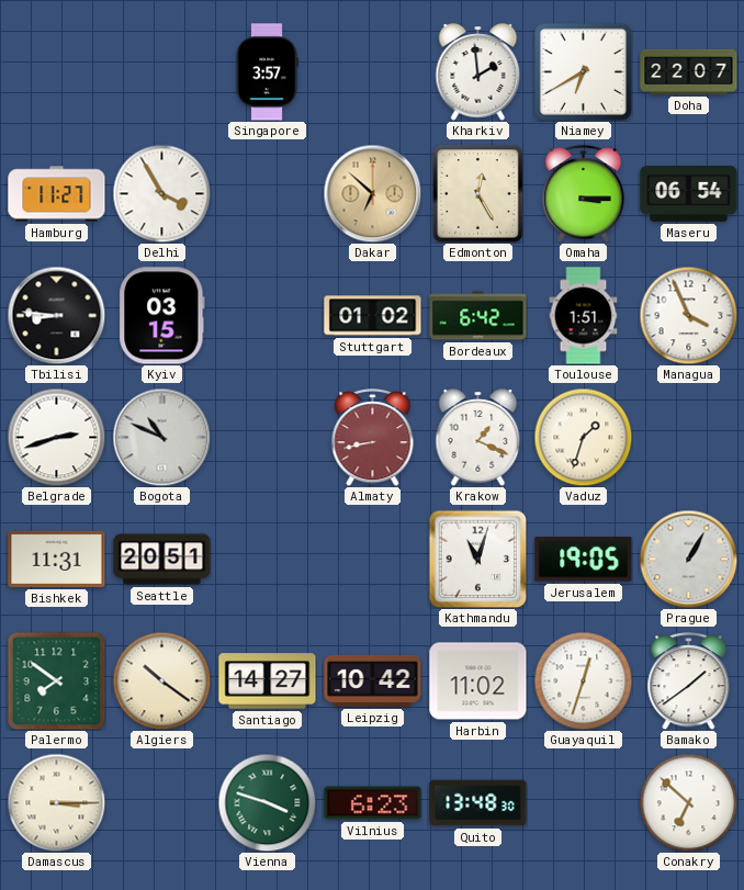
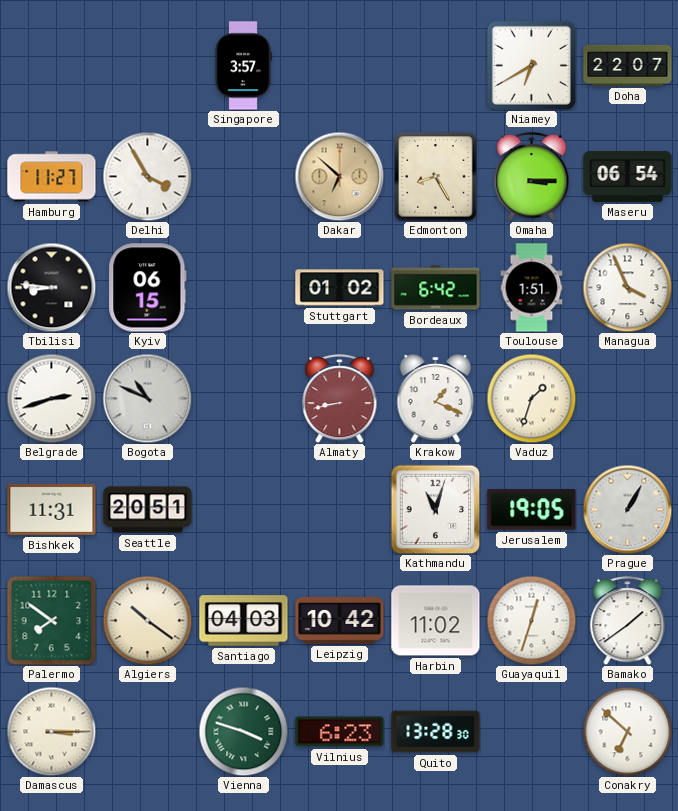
Kharkiv: 1:59 -> none (478, 72)
Edmonton: 12:25 -> 8:25 (436, 177)
Kyiv: 03:15 -> 06:15 (148, 288)
Santiago: 14:27 -> 04:03 (244, 621)
Quito: 13:48 -> 13:28 (436, 732)
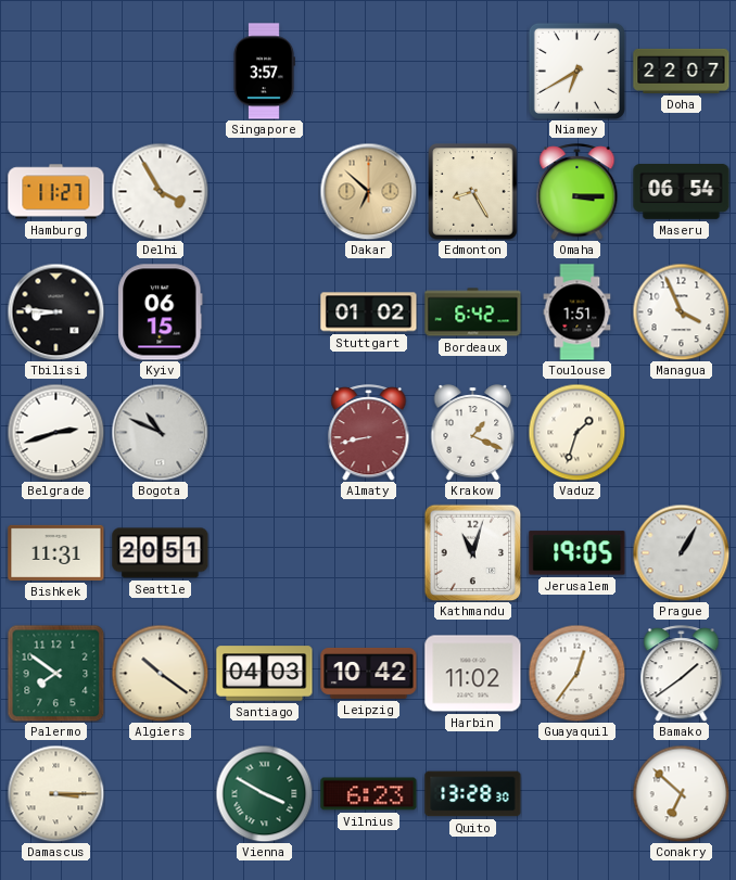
Guayaquil: 12:33 -> 12:36 (576, 673)
Vienna: 3:48 -> 3:50 (264, 793)
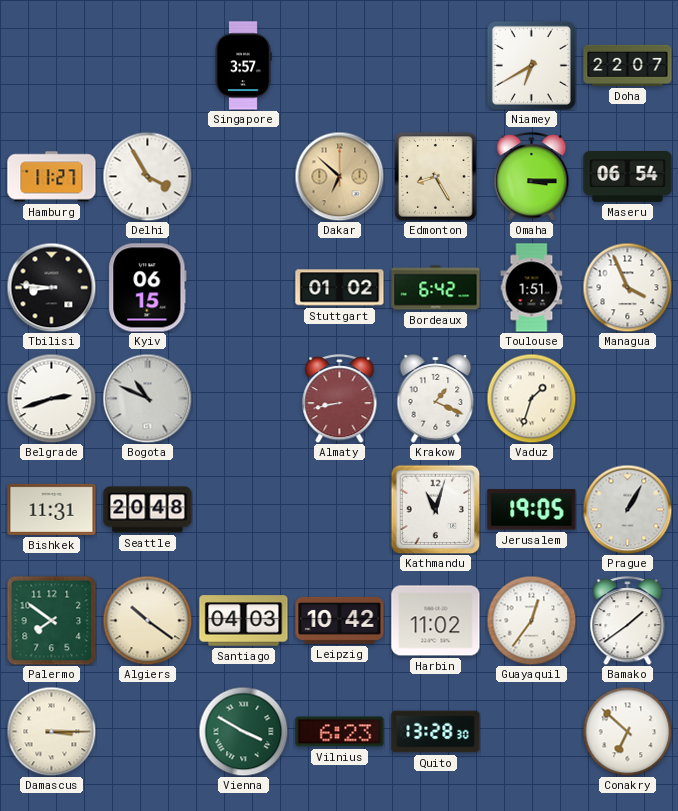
Seattle: 20:51 -> 20:48 (148, 510)
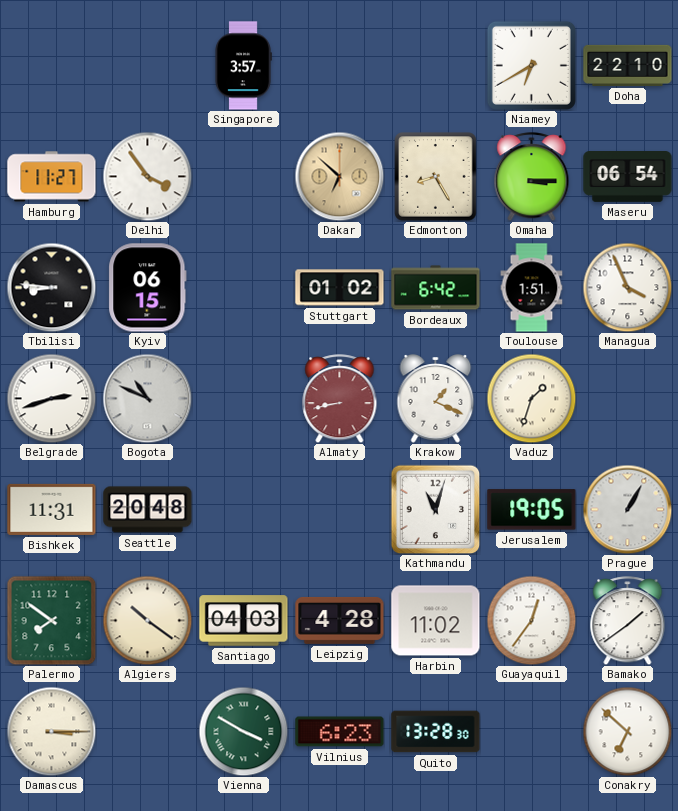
Doha: 22:07 -> 22:10 (628, 65)
Delhi: 3:55 -> 3:54 (147, 176)
Leipzig: 10:42 -> 4:28 (340, 620)
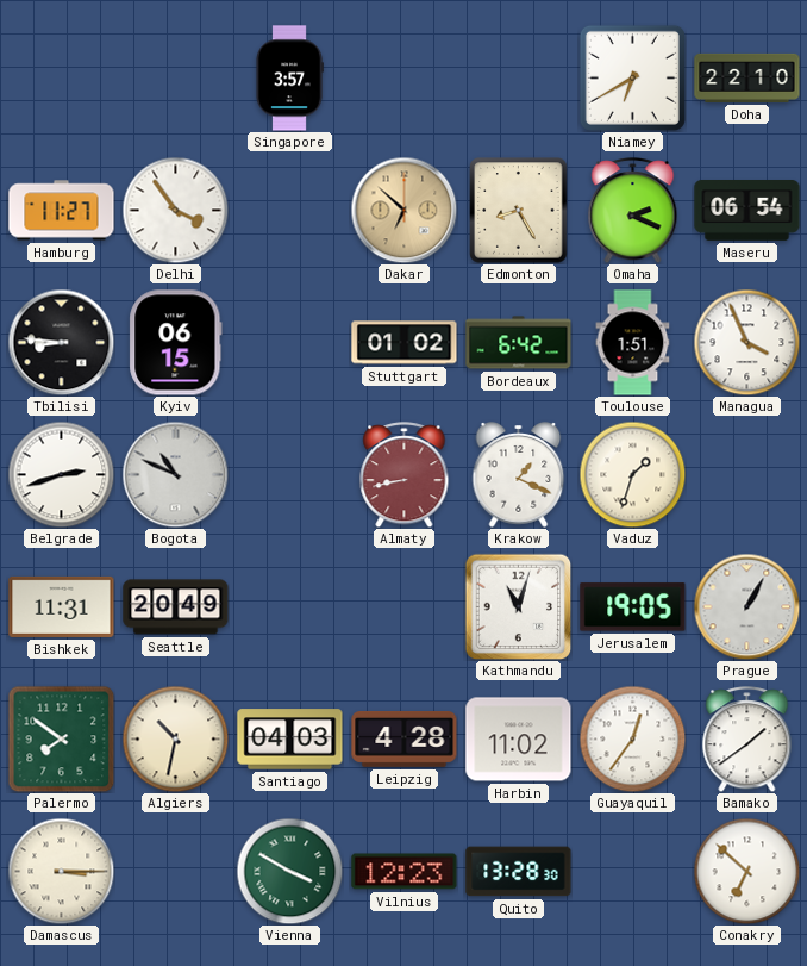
Omaha: 3:15 -> 2:19 (633, 211)
Seattle: 20:48 -> 20:49 (176, 607)
Algiers: 10:21 -> 10:32 (175, 738)
Vilnius: 6:23 -> 12:23 (405, 872)
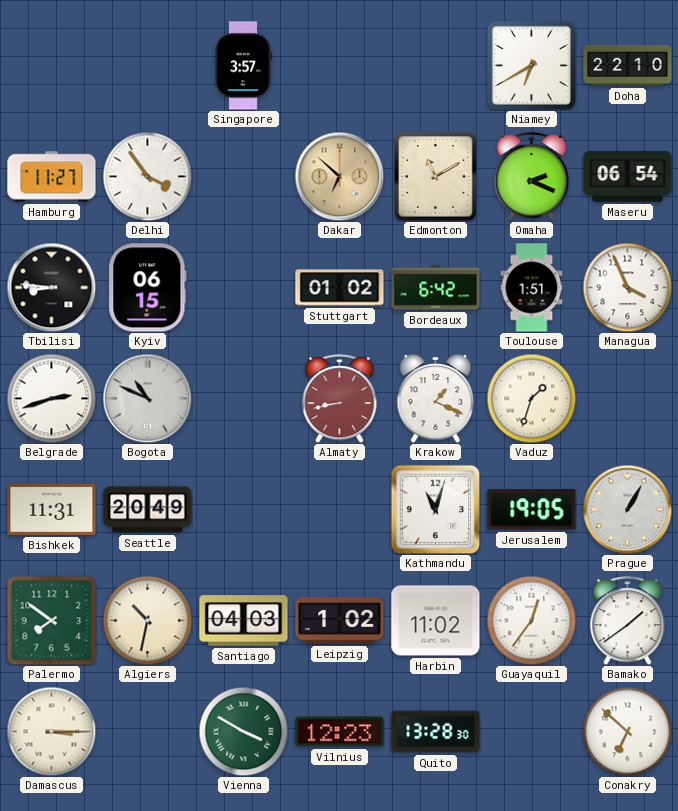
Edmonton: 8:25 -> 11:10 (436, 177)
Leipzig: 4:28 -> 1:02 (340, 620)
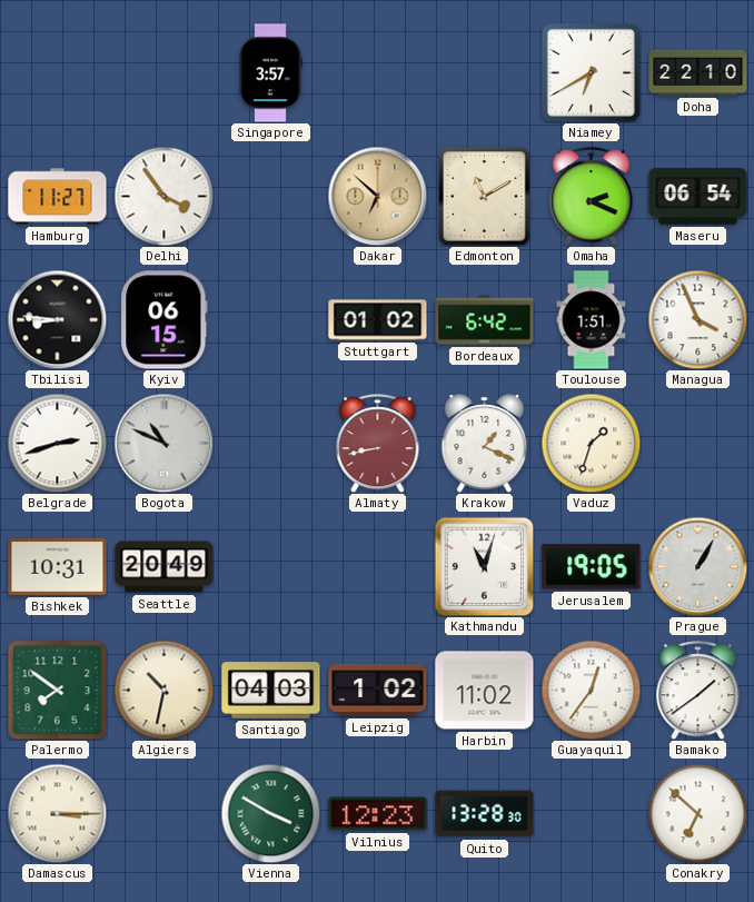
Bishkek: 11:31 -> 10:31 (58, 566)
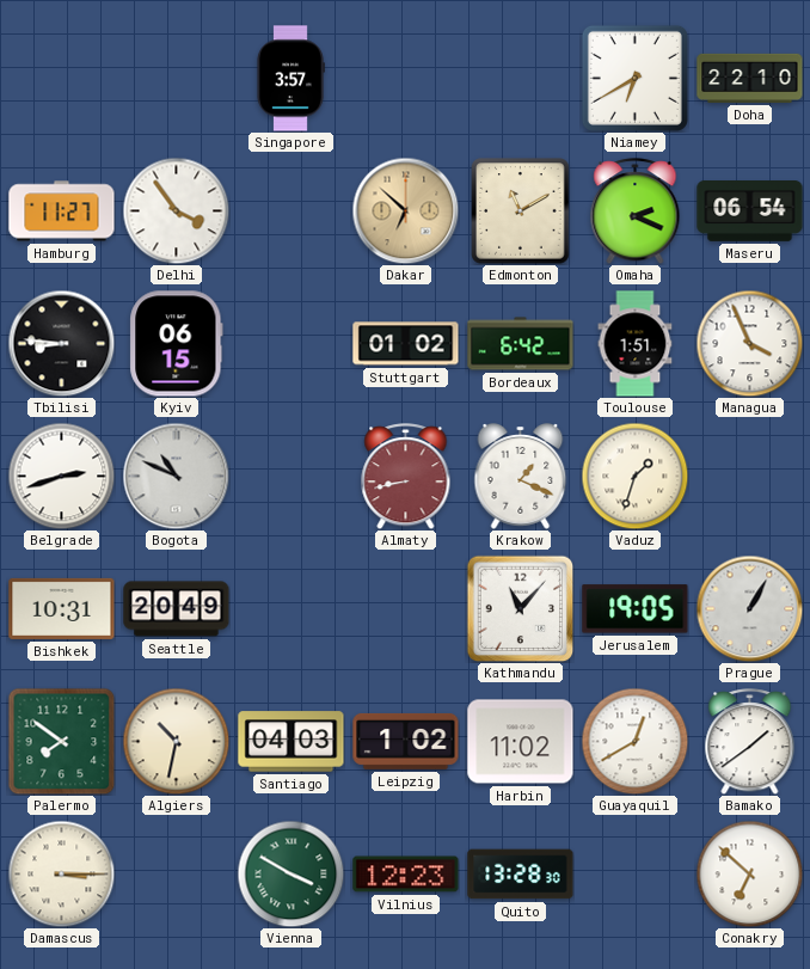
Kathmandu: 11:03 -> 11:07 (520, 608)
Guayaquil: 12:36 -> 12:40 (634, 741)
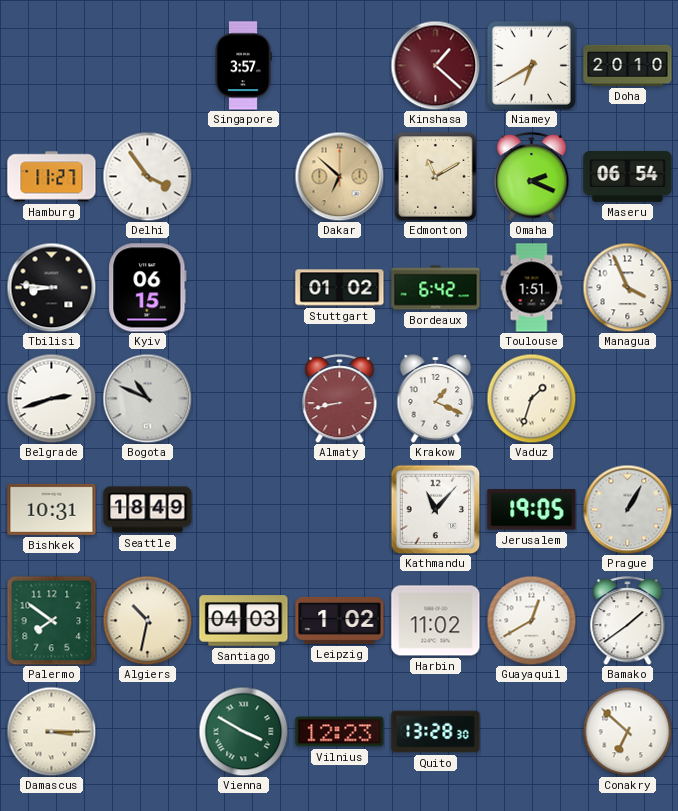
Kinshasa: none -> 1:22 (435, 65)
Doha: 22:10 -> 20:10 (628, 65)
Seattle: 20:49 -> 18:49 (148, 510)
